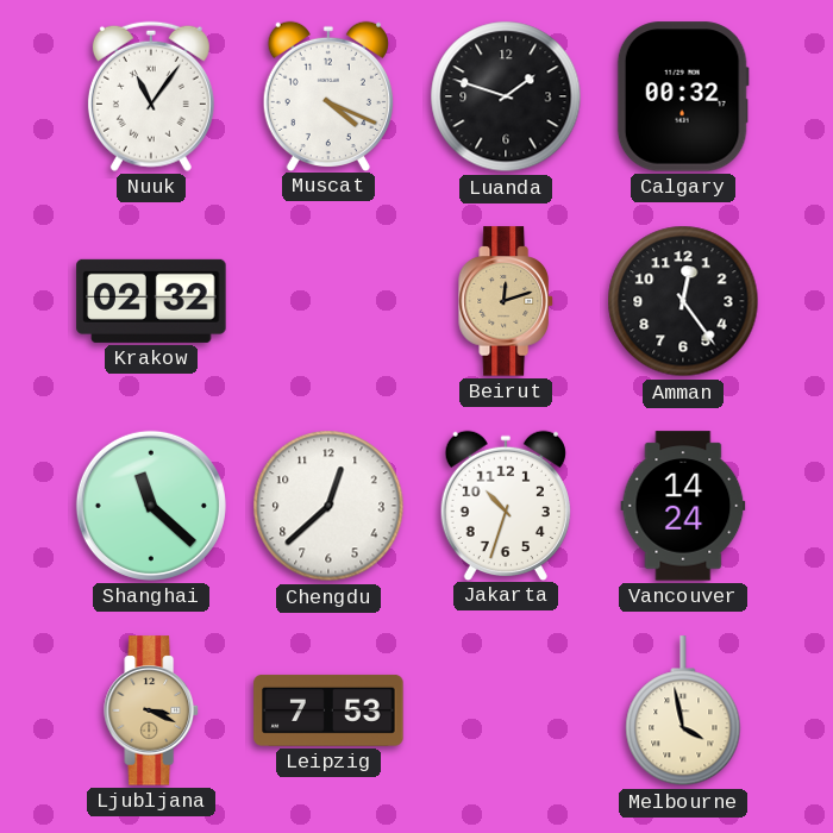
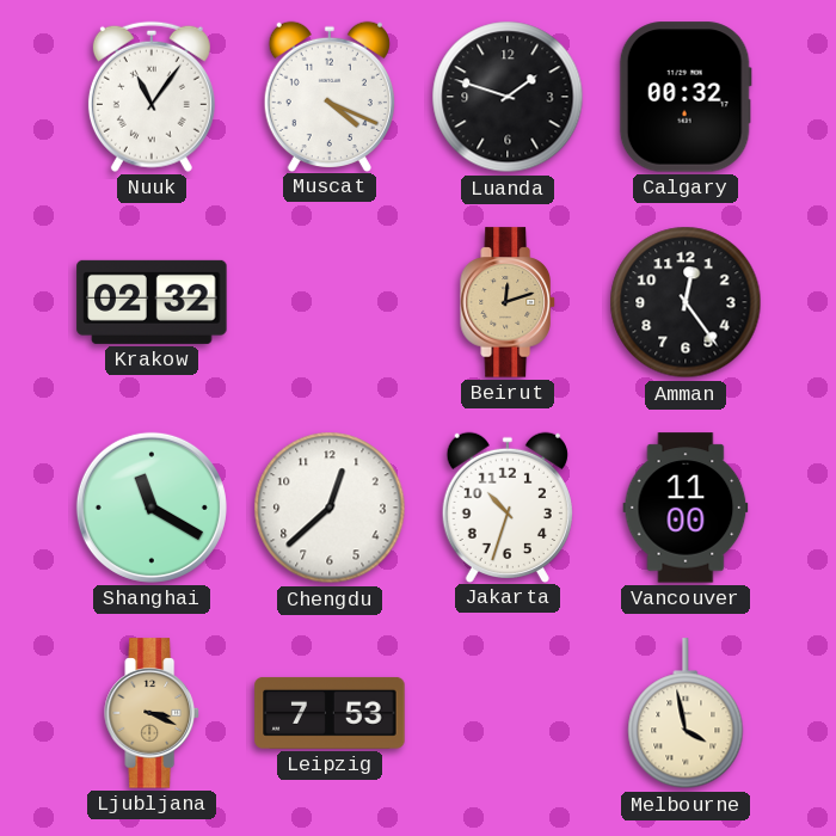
Shanghai: 11:22 -> 11:20 (152, 508)
Vancouver: 14:24 -> 11:00 (686, 508)
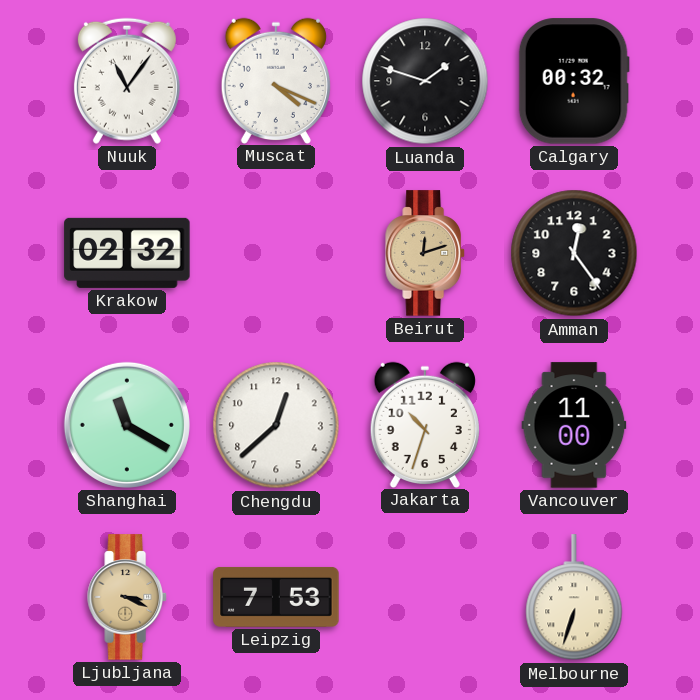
Melbourne: 3:58 -> 6:33 (574, 598)
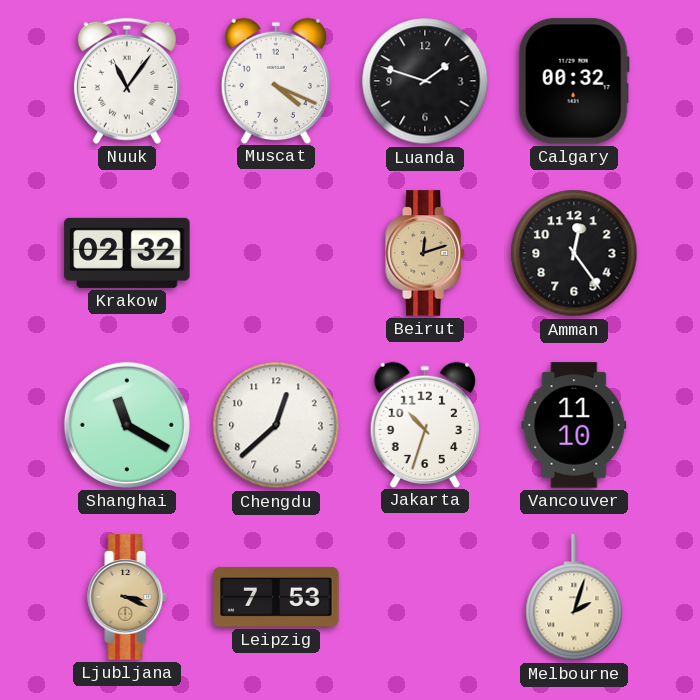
Vancouver: 11:00 -> 11:10 (574, 425)
Melbourne: 6:33 -> 2:03 (574, 598)
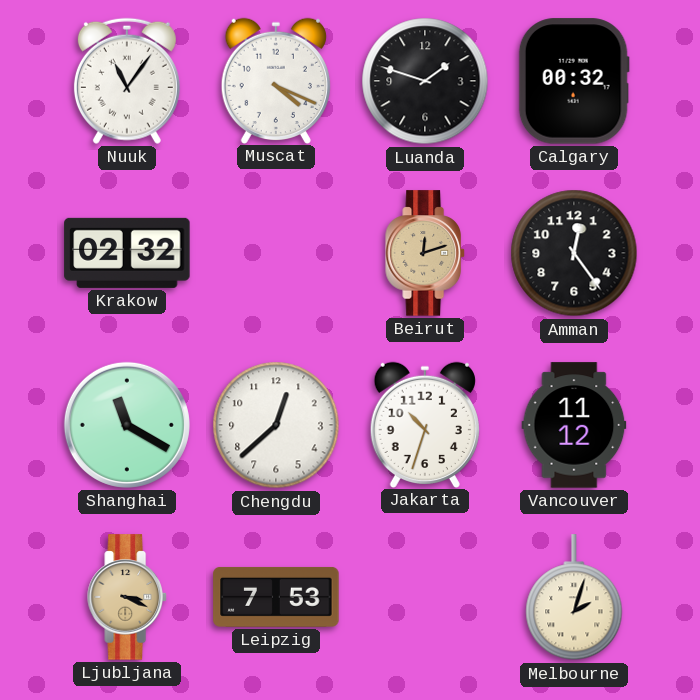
Vancouver: 11:10 -> 11:12 (574, 425)
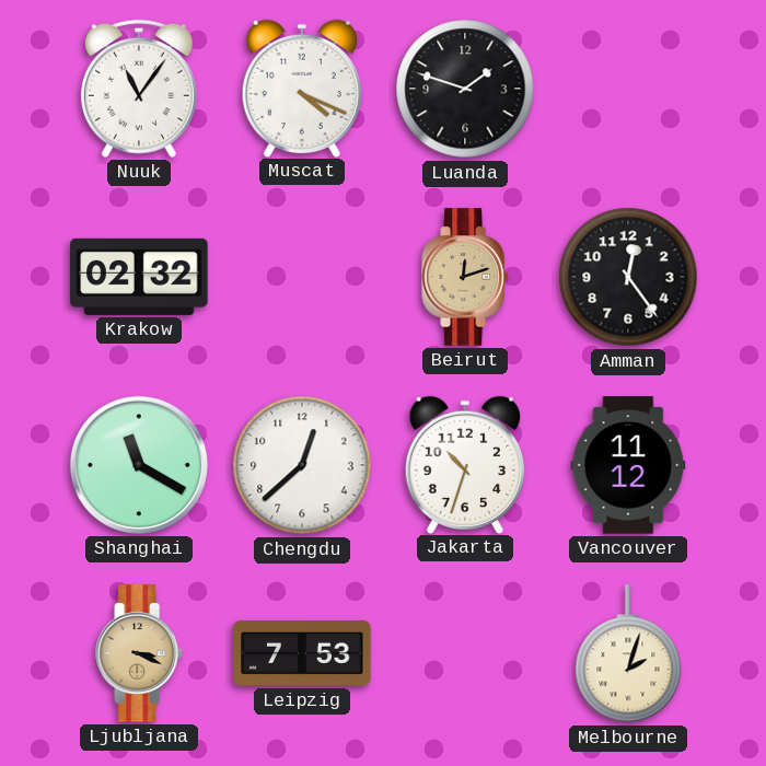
Calgary: 00:32 -> none (574, 81)
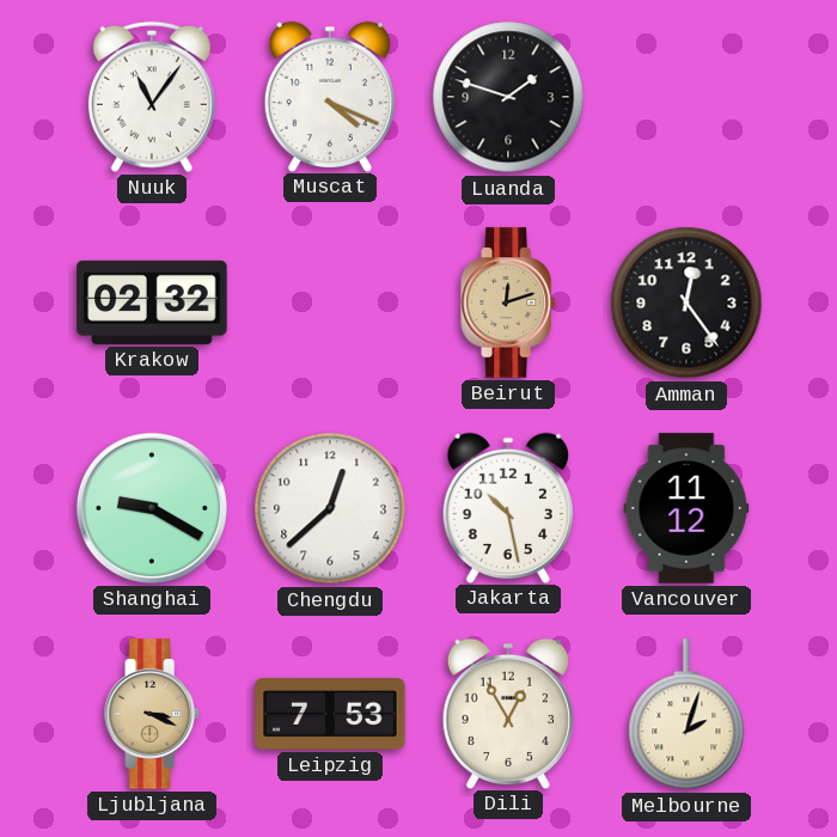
Shanghai: 11:20 -> 9:20 (152, 508)
Jakarta: 10:33 -> 10:28 (508, 507)
Dili: none -> 12:55 (508, 713)
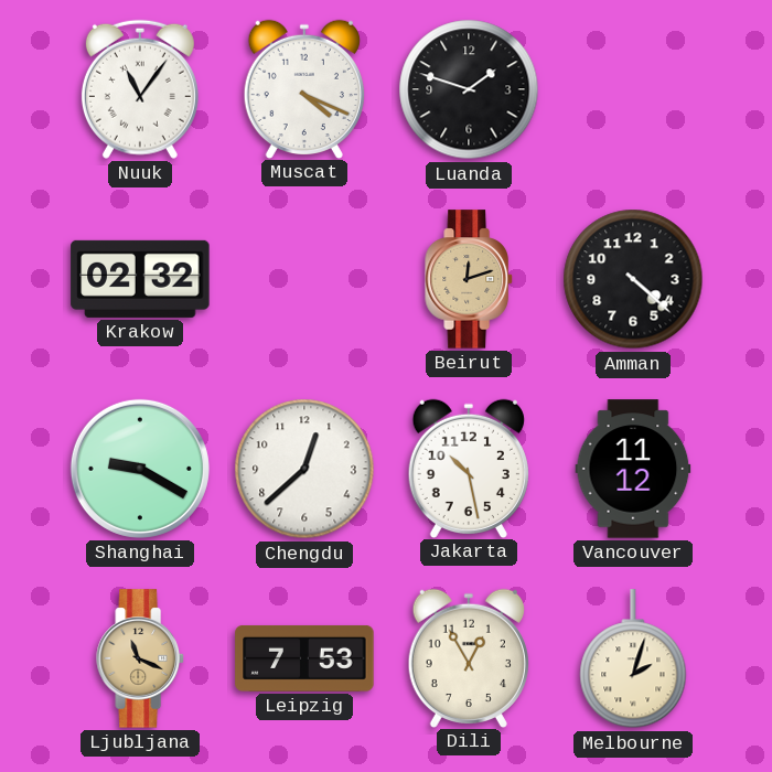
Amman: 12:24 -> 4:22 (633, 279)
Ljubljana: 3:19 -> 11:19 (140, 658)
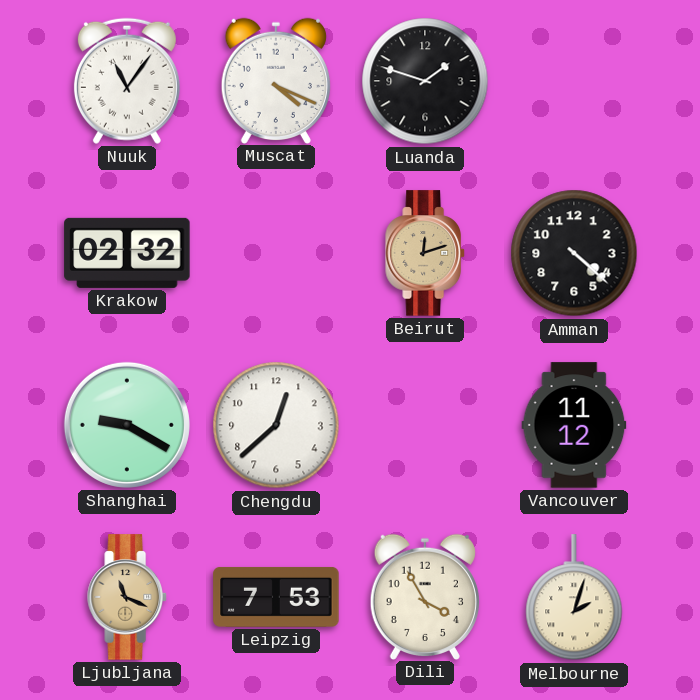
Jakarta: 10:28 -> none (469, 468)
Dili: 12:55 -> 3:55 (425, 596)
